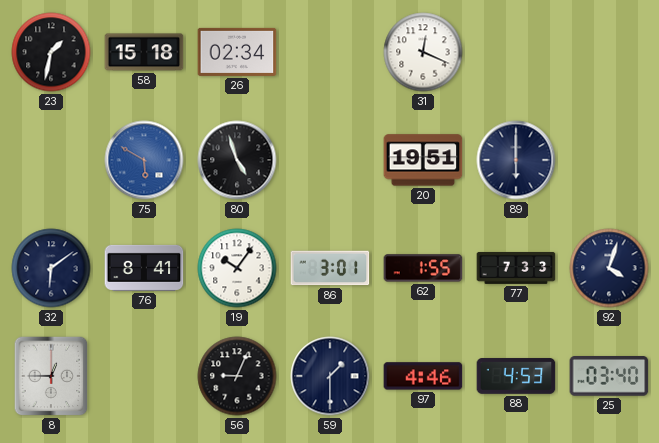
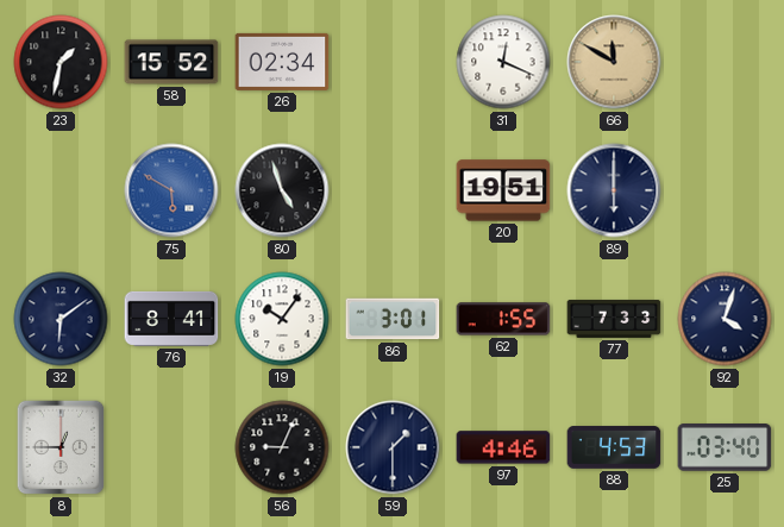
58: 15:18 -> 15:52 (171, 62)
66: none -> 11:50 (614, 62)
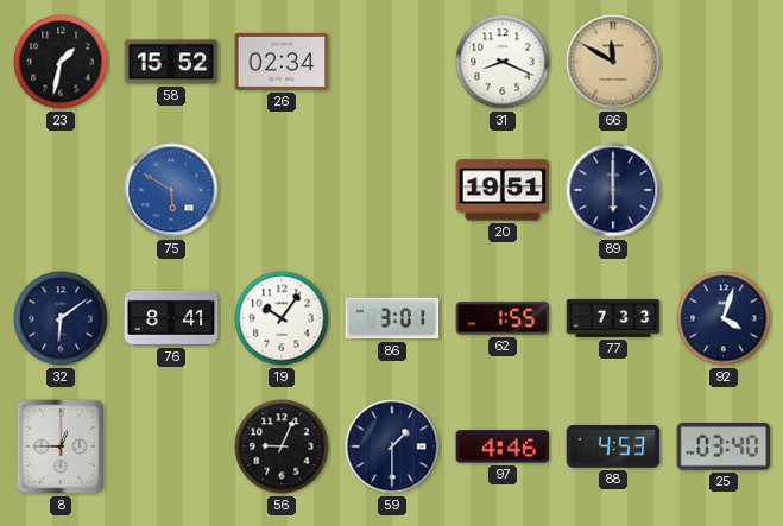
31: 12:19 -> 8:19 (503, 62)
80: 4:57 -> none (282, 190)
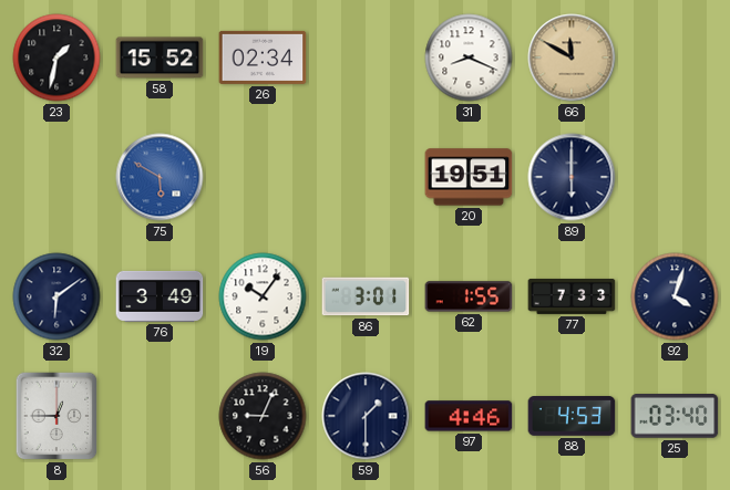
76: 8:41 -> 3:49 (160, 296)
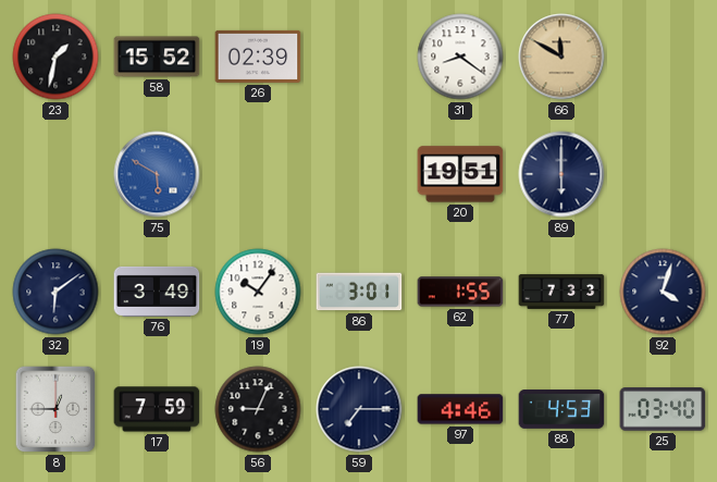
26: 02:34 -> 02:39 (258, 57)
31: 8:19 -> 8:21 (460, 57)
17: none -> 7:59 (157, 409)
59: 1:30 -> 7:15 (359, 409)
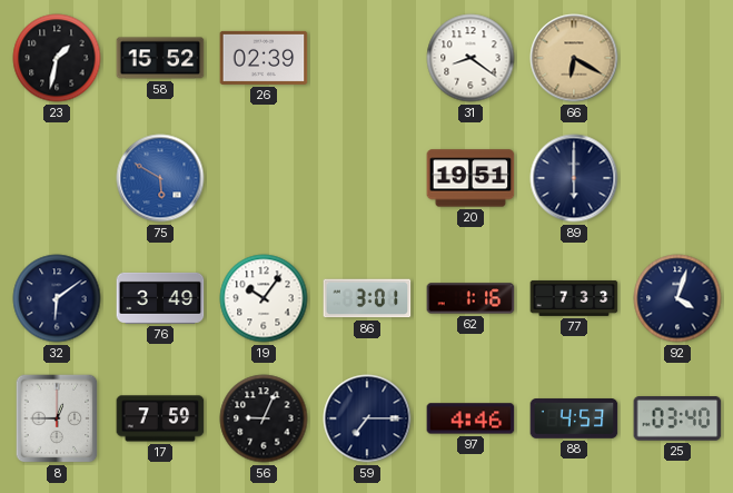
66: 11:50 -> 6:20 (574, 58)
62: 1:55 -> 1:16 (470, 298)
